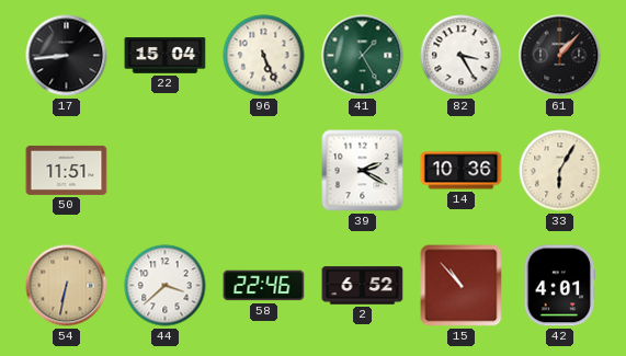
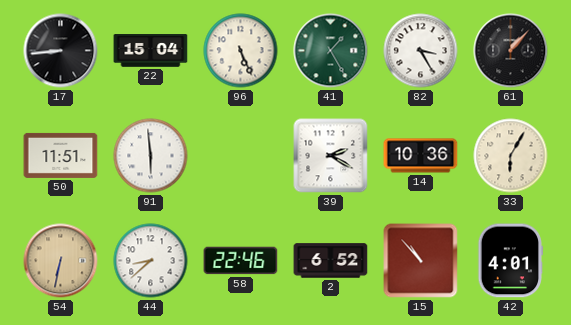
91: none -> 5:59 (151, 156)
44: 3:38 -> 8:38 (151, 261)
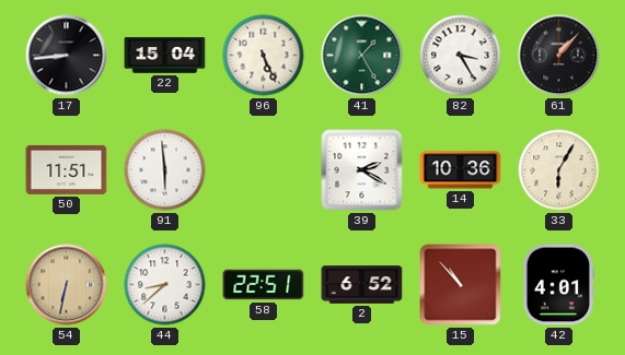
58: 22:46 -> 22:51 (264, 285)
